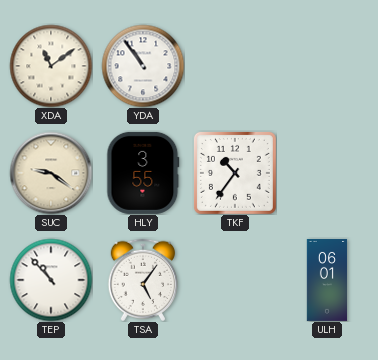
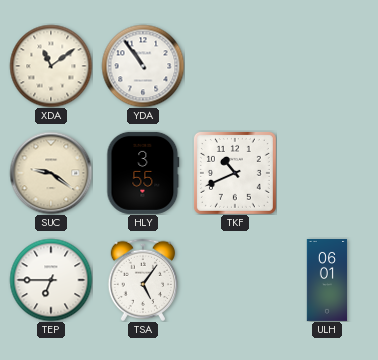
TKF: 10:36 -> 10:41 (235, 173)
TEP: 10:53 -> 6:45 (51, 280)
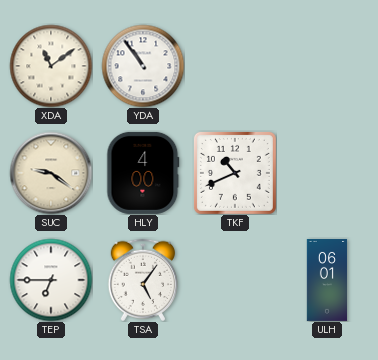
HLY: 3:55 -> 4:00 (143, 173)
